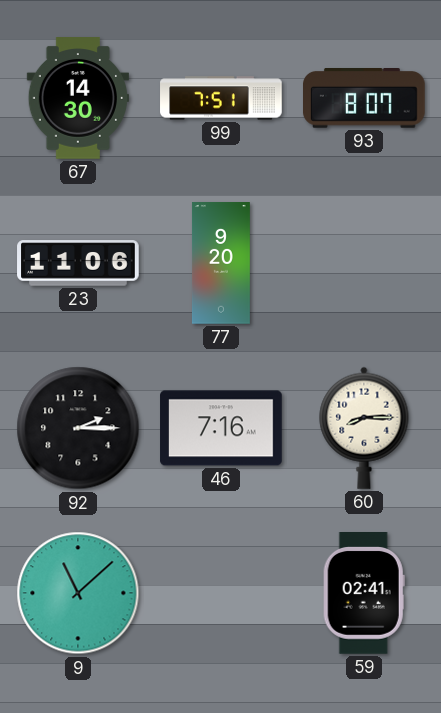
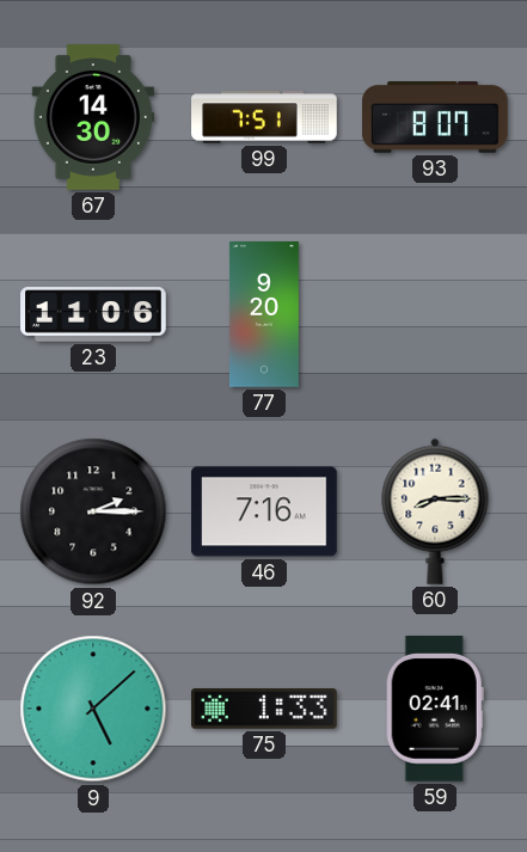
9: 11:08 -> 5:08 (93, 709)
75: none -> 1:33 (264, 709)
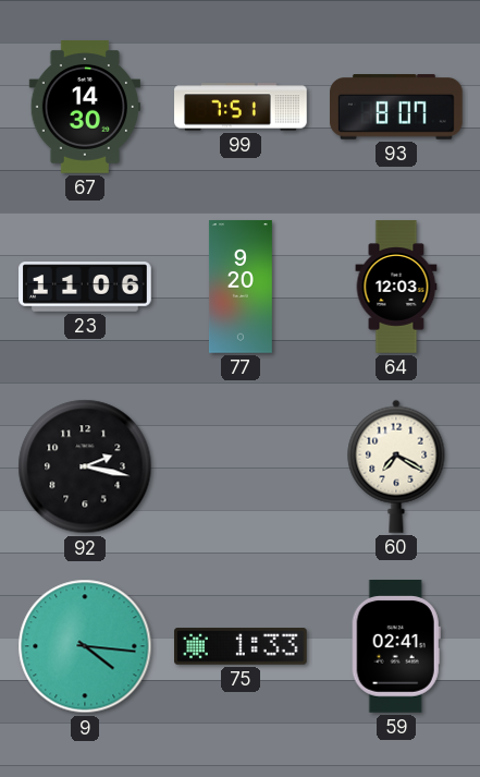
64: none -> 12:03 (396, 287)
92: 2:15 -> 2:17 (85, 466)
46: 7:16 -> none (264, 511)
60: 8:15 -> 7:20 (396, 466)
9: 5:08 -> 4:16 (85, 646)
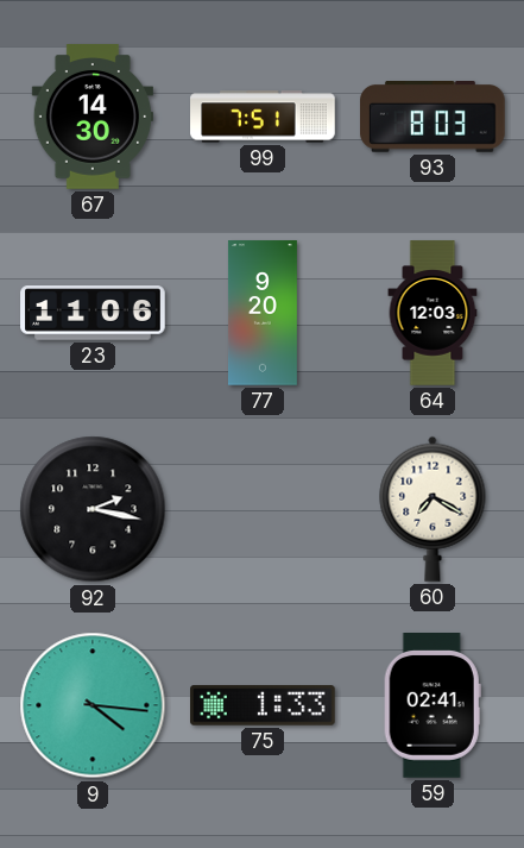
93: 8:07 -> 8:03 (434, 118)
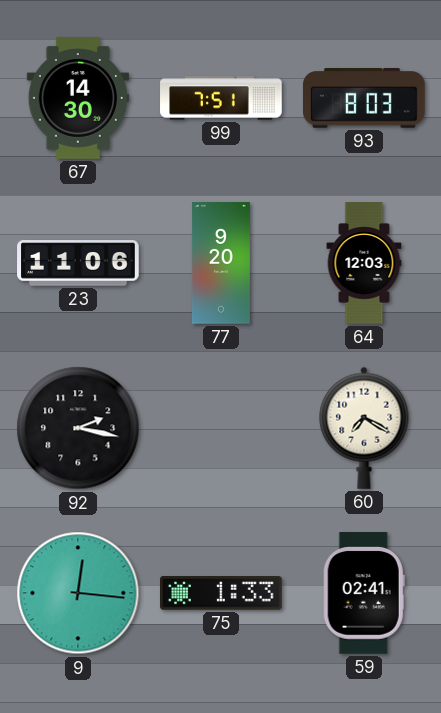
9: 4:16 -> 12:16 (78, 593)
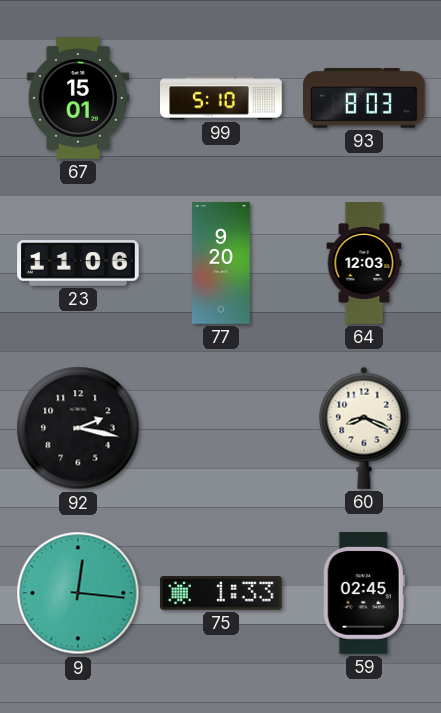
67: 14:30 -> 15:01 (78, 98)
99: 7:51 -> 5:10 (221, 98)
60: 7:20 -> 8:19 (364, 428)
59: 02:41 -> 02:45 (364, 594)
